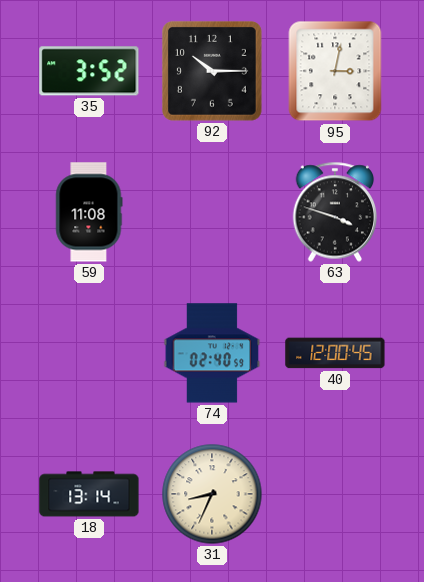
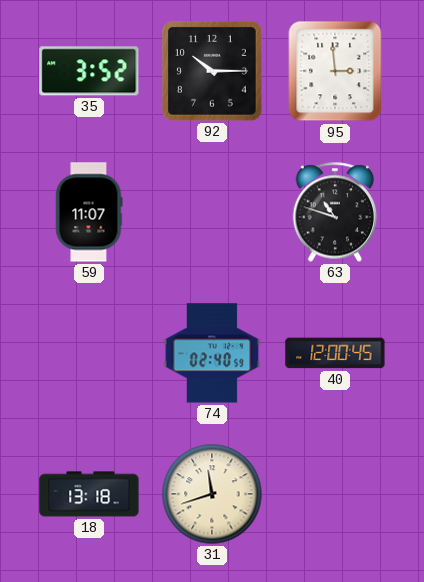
95: 3:02 -> 2:59 (335, 71)
59: 11:08 -> 11:07 (89, 212)
63: 3:48 -> 10:48 (335, 212)
18: 13:14 -> 13:18 (89, 494)
31: 8:34 -> 11:42 (212, 494)
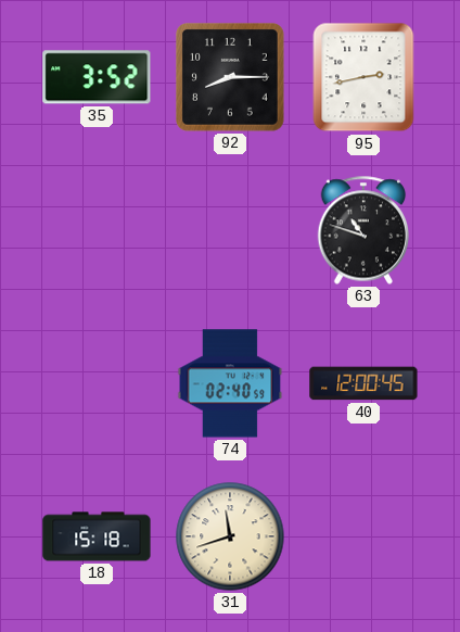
92: 10:15 -> 8:15 (230, 77)
95: 2:59 -> 2:43 (363, 77)
59: 11:07 -> none (89, 212)
18: 13:18 -> 15:18 (97, 536)
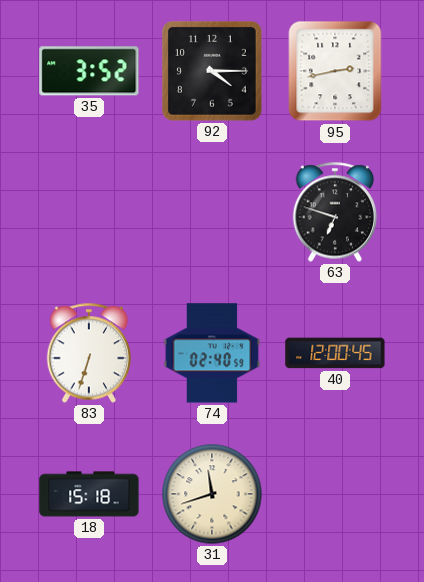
92: 8:15 -> 4:15 (212, 71)
63: 10:48 -> 6:48 (335, 212)
83: none -> 6:33 (89, 353)
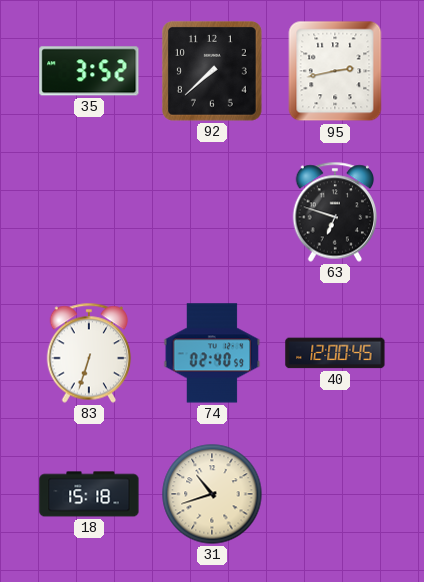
92: 4:15 -> 7:38 (212, 71)
31: 11:42 -> 10:42 (212, 494)
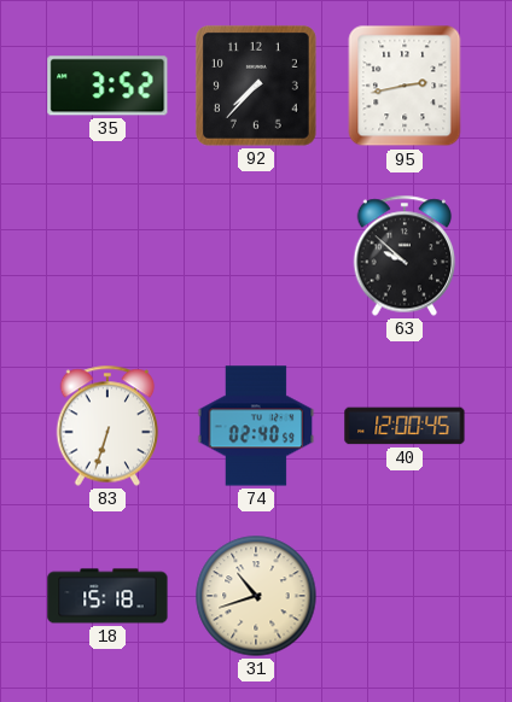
92: 7:38 -> 7:37 (256, 86)
63: 6:48 -> 9:52 (405, 256)
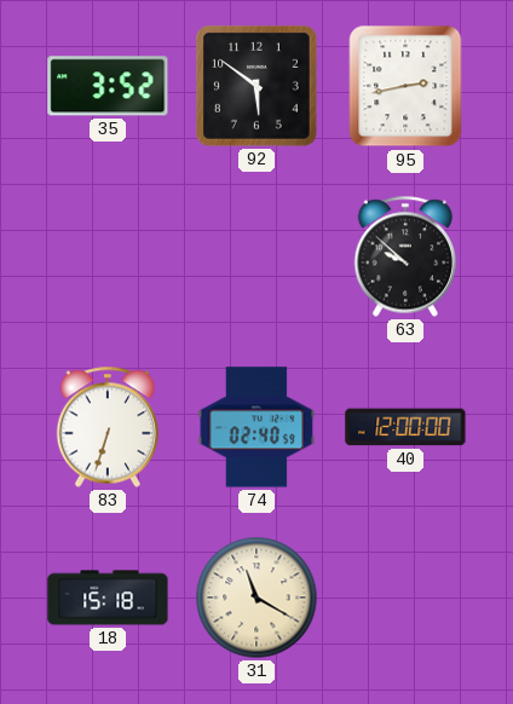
92: 7:37 -> 5:51 (256, 86)
40: 12:00:45 -> 12:00:00 (405, 427)
31: 10:42 -> 11:20 (256, 598)
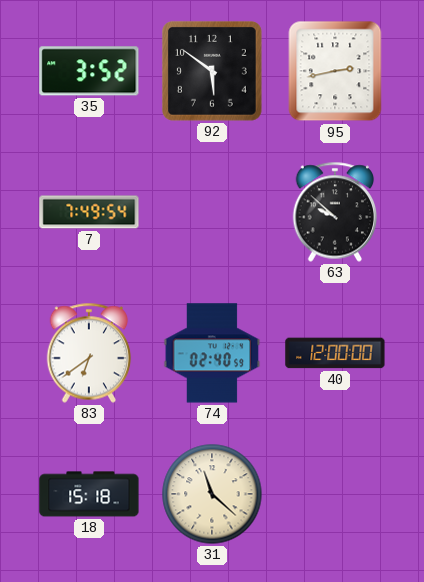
7: none -> 7:49 (89, 212)
83: 6:33 -> 6:39 (89, 353)
31: 11:20 -> 11:22 (212, 494)
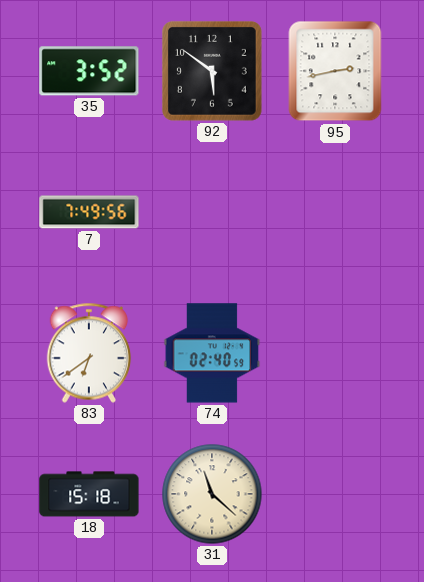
7: 7:49:54 -> 7:49:56 (89, 212)
63: 9:52 -> none (335, 212)
40: 12:00 -> none (335, 353)
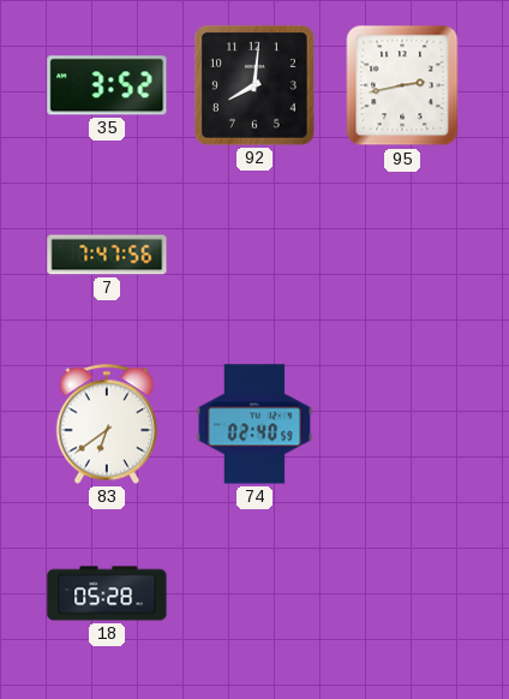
92: 5:51 -> 8:01 (254, 85)
7: 7:49 -> 7:47 (107, 255)
18: 15:18 -> 05:28 (107, 593)
31: 11:22 -> none (212, 494)
